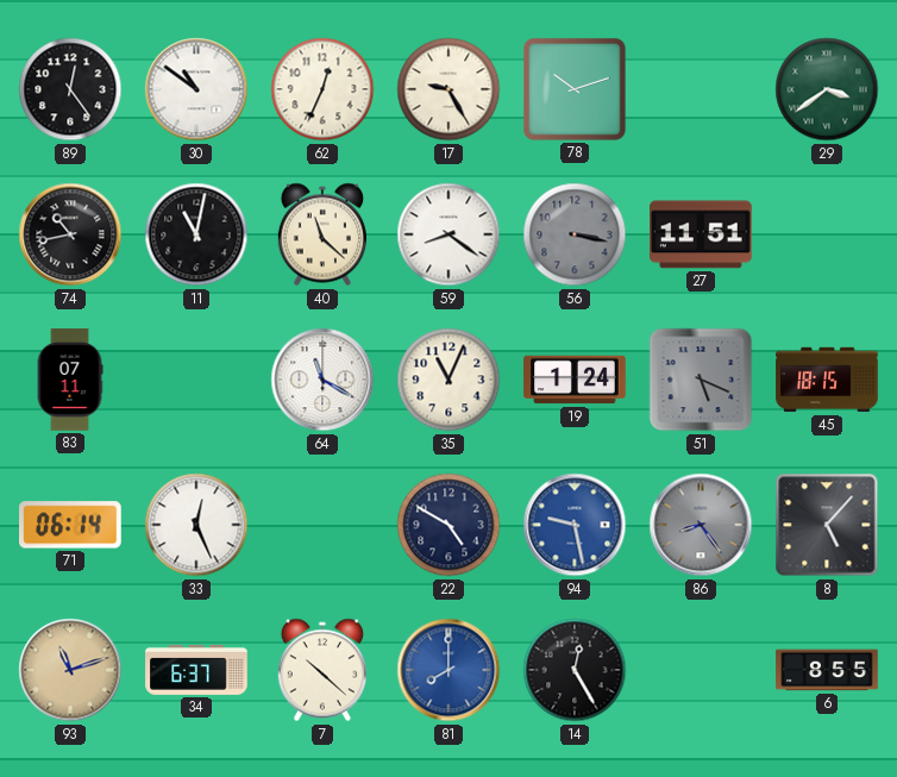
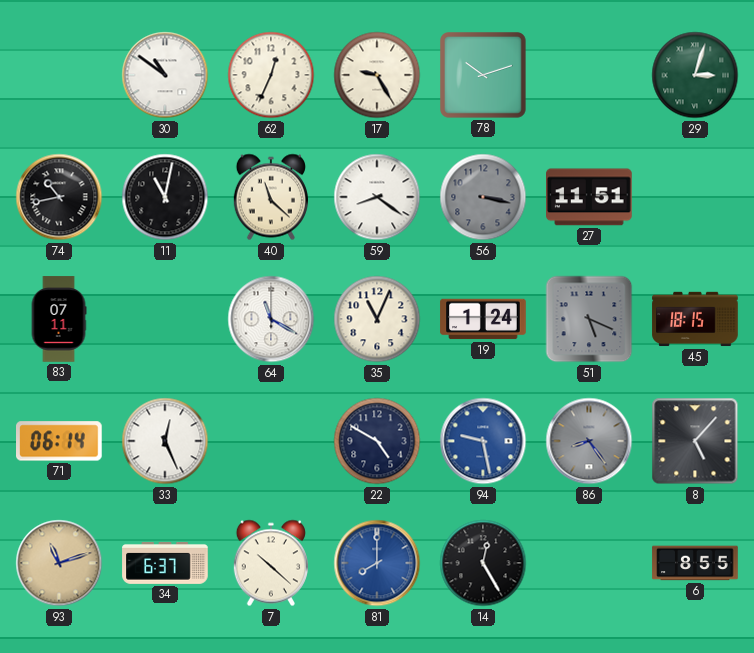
89: 12:24 -> none (70, 89)
29: 3:39 -> 3:03 (695, 75)
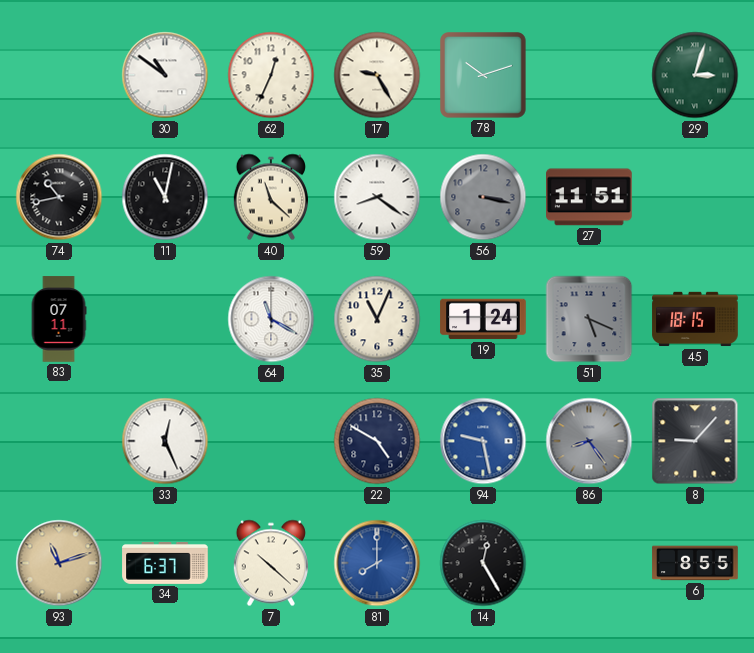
71: 06:14 -> none (60, 441)
8: 5:07 -> 9:07 (695, 441)
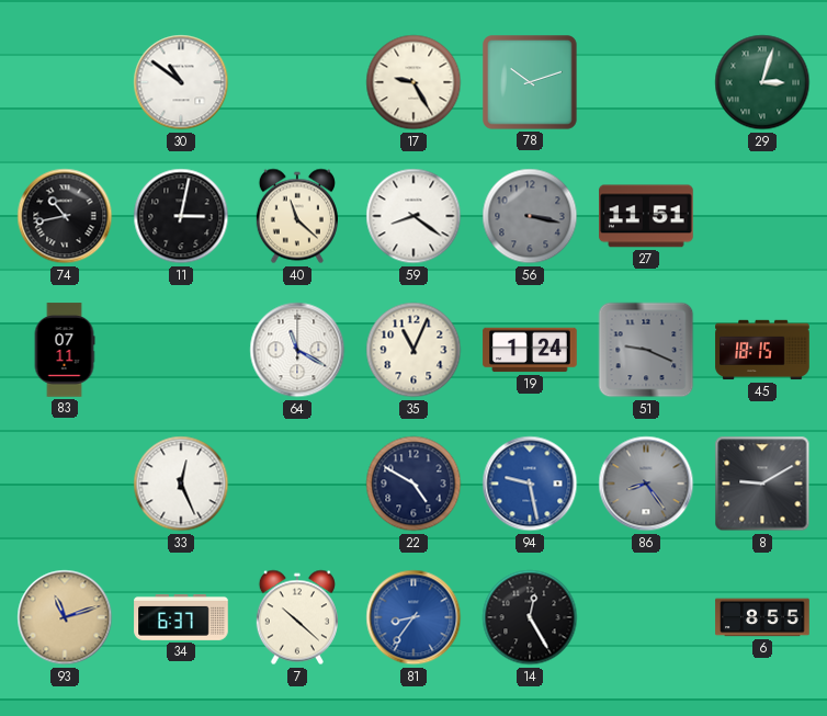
62: 12:34 -> none (271, 75)
11: 11:02 -> 3:02 (181, 216)
51: 5:19 -> 9:19 (646, 350)
8: 9:07 -> 9:10 (762, 484)
81: 8:00 -> 8:36 (413, 617)
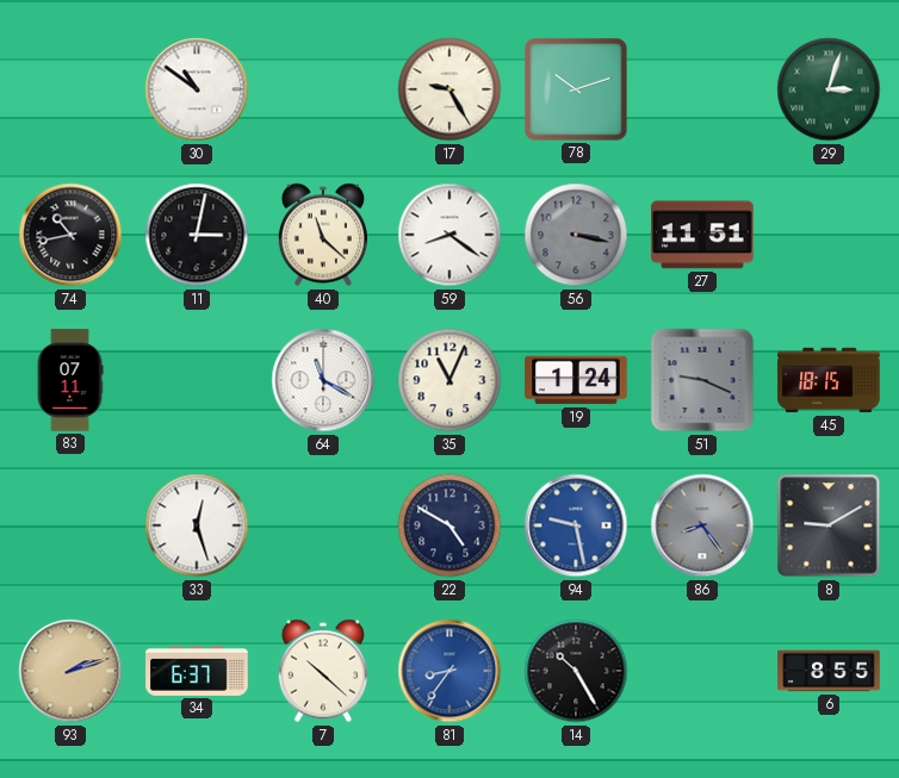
33: 12:26 -> 12:27 (197, 525)
93: 11:12 -> 2:12 (70, 671)
14: 12:25 -> 10:25 (576, 671)
